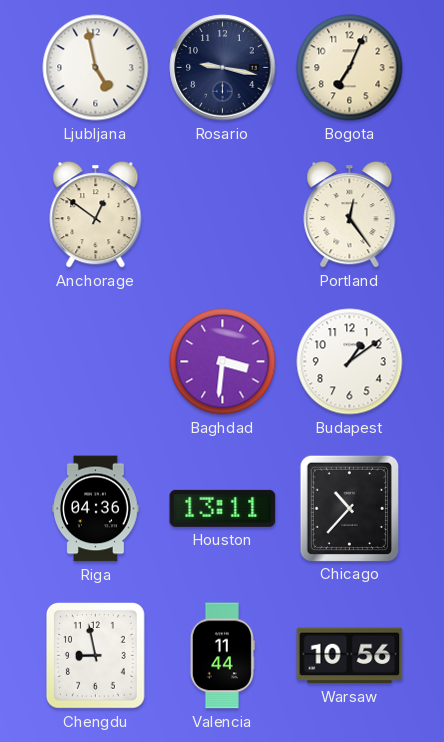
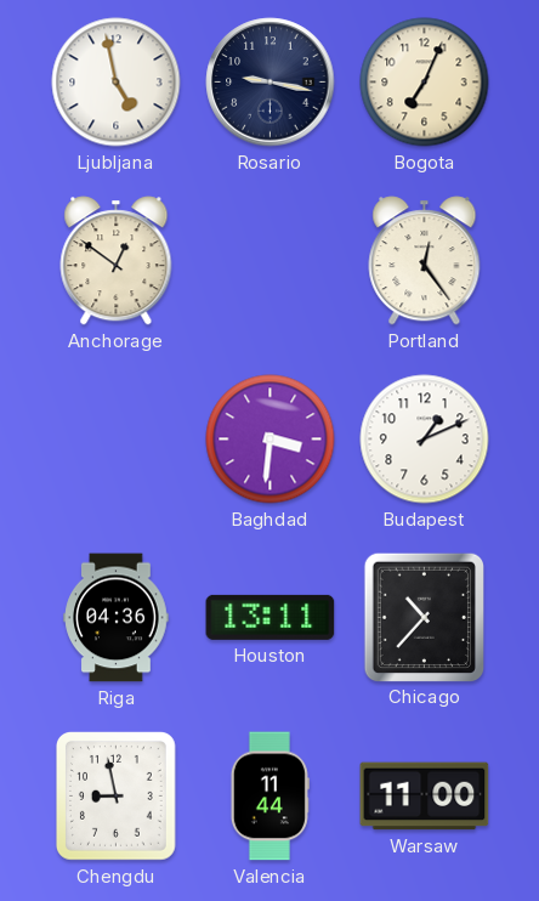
Budapest: 1:09 -> 1:11 (425, 440)
Warsaw: 10:56 -> 11:00 (425, 797)
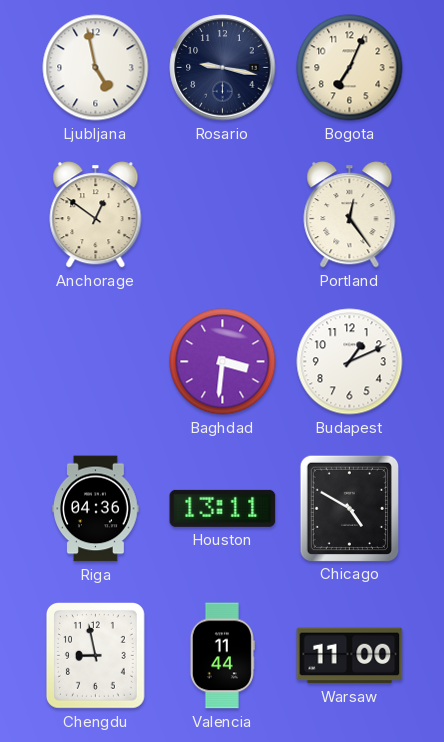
Chicago: 10:37 -> 4:50 (349, 508)
